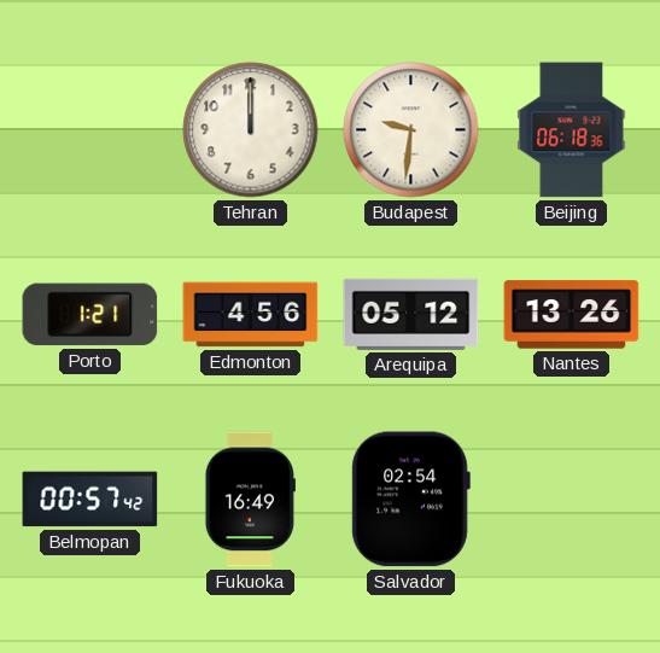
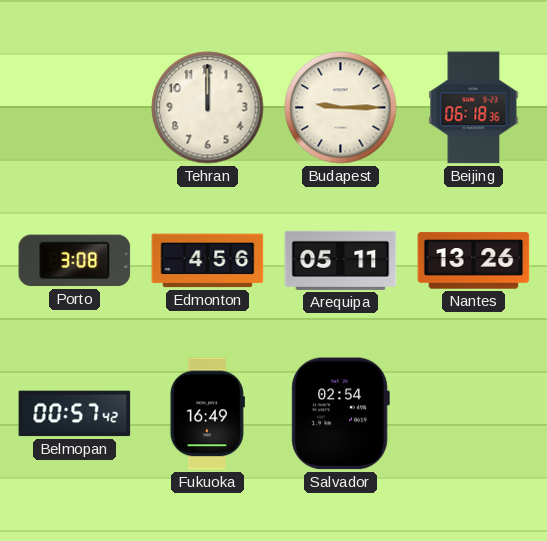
Budapest: 9:31 -> 9:15 (341, 108)
Porto: 1:21 -> 3:08 (75, 261)
Arequipa: 05:12 -> 05:11 (341, 260)
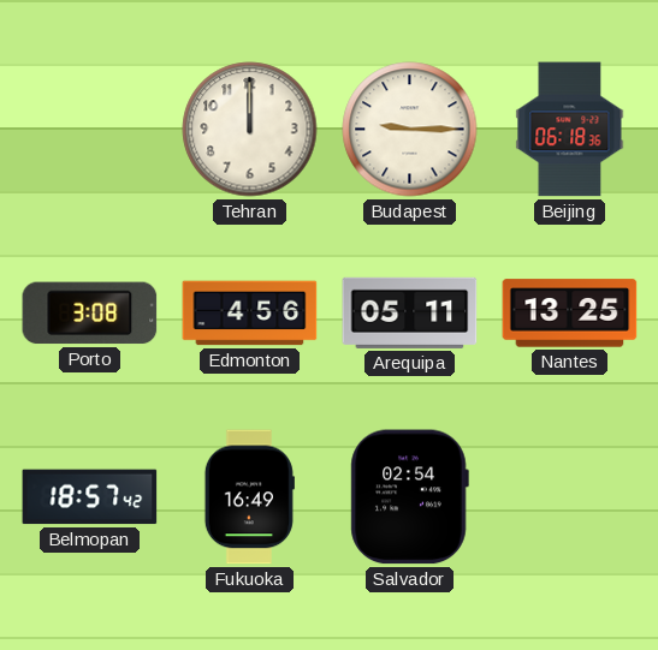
Nantes: 13:26 -> 13:25 (570, 314)
Belmopan: 00:57 -> 18:57 (90, 497)
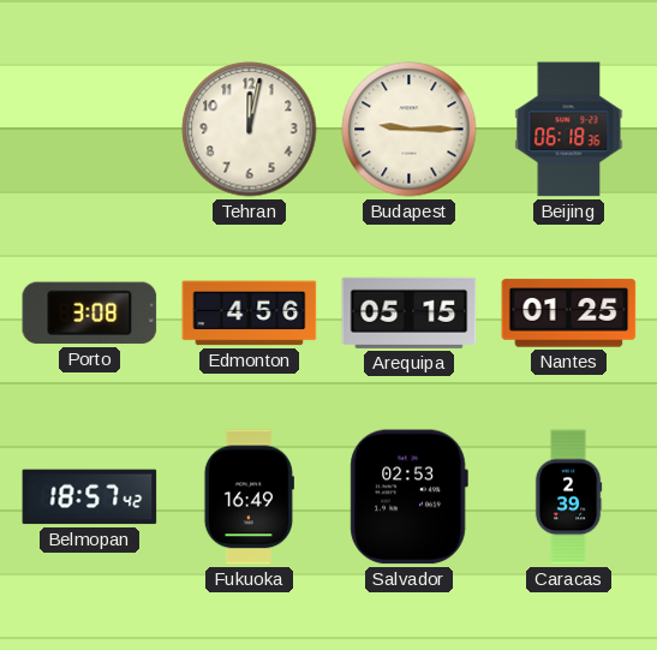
Tehran: 12:00 -> 12:02 (250, 130)
Arequipa: 05:11 -> 05:15 (410, 312)
Nantes: 13:25 -> 01:25 (569, 314)
Salvador: 02:54 -> 02:53 (408, 497)
Caracas: none -> 2:39 (568, 497)
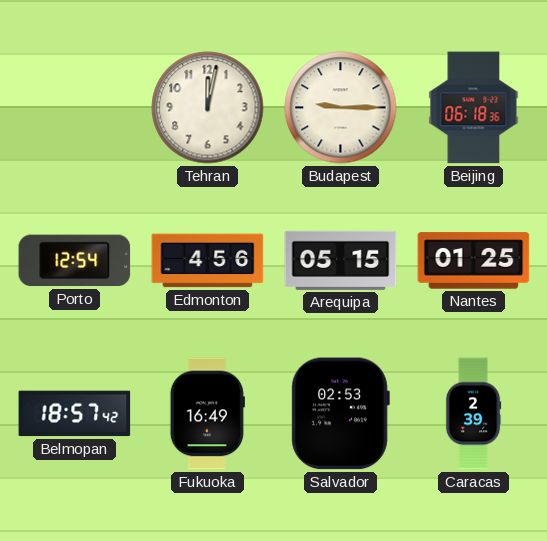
Porto: 3:08 -> 12:54 (75, 261)
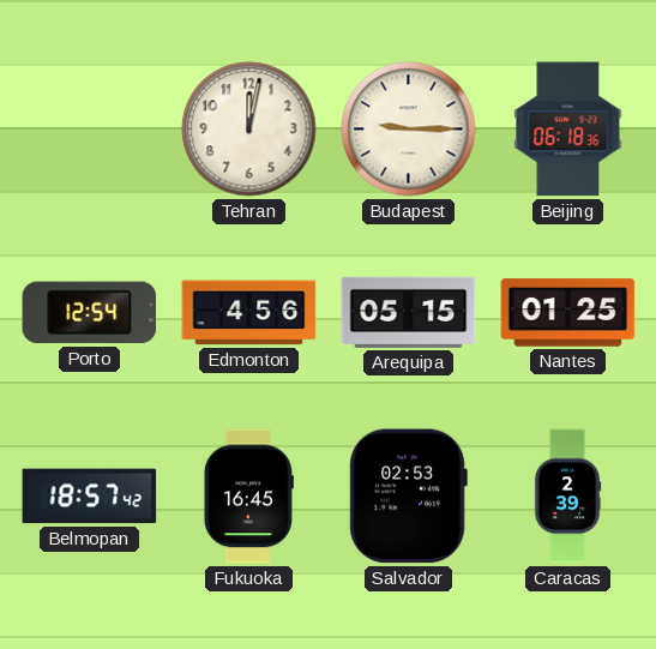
Fukuoka: 16:49 -> 16:45 (248, 497)
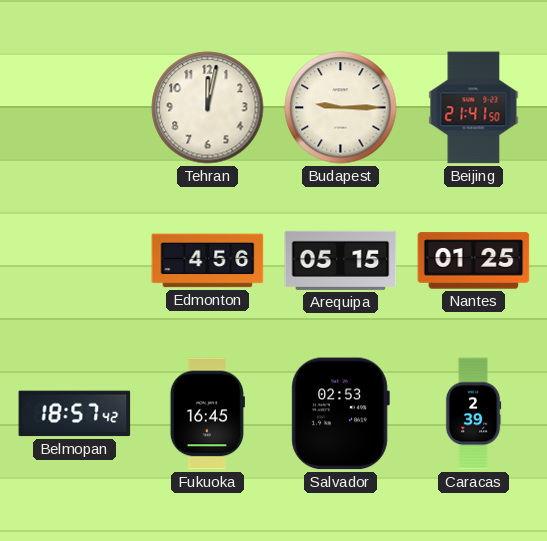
Beijing: 06:18 -> 21:41 (474, 108)
Porto: 12:54 -> none (90, 313)
